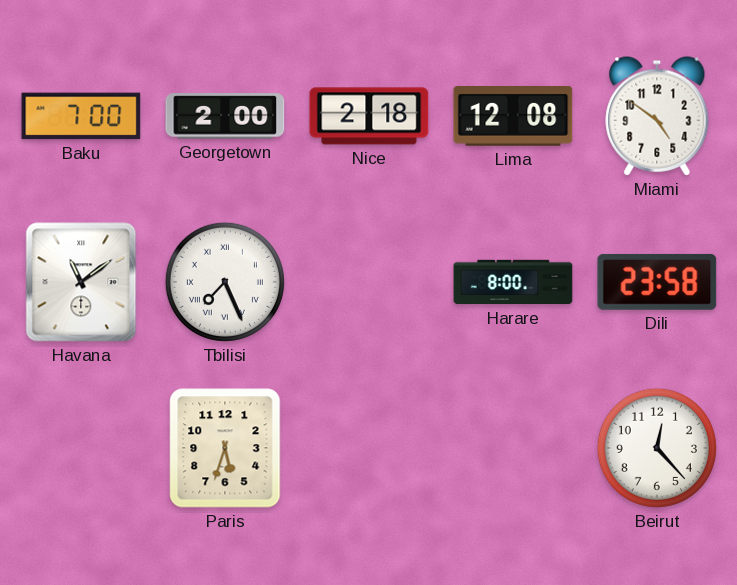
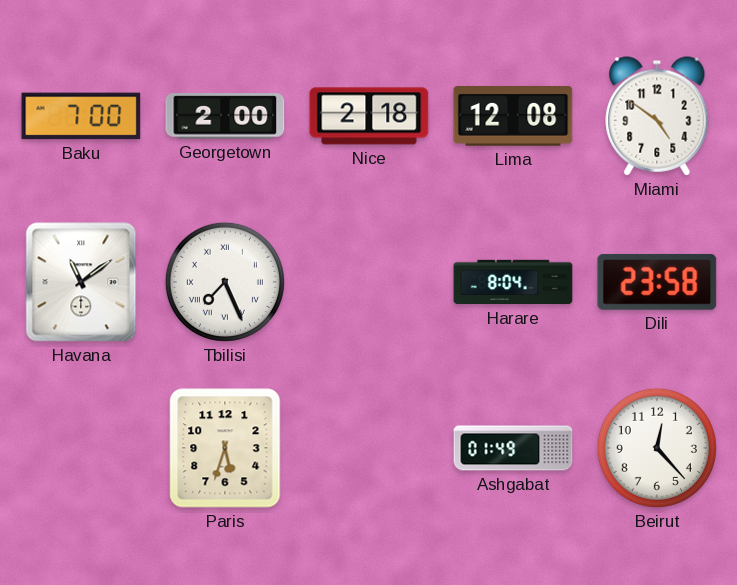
Harare: 8:00 -> 8:04 (513, 282)
Ashgabat: none -> 01:49 (513, 448)
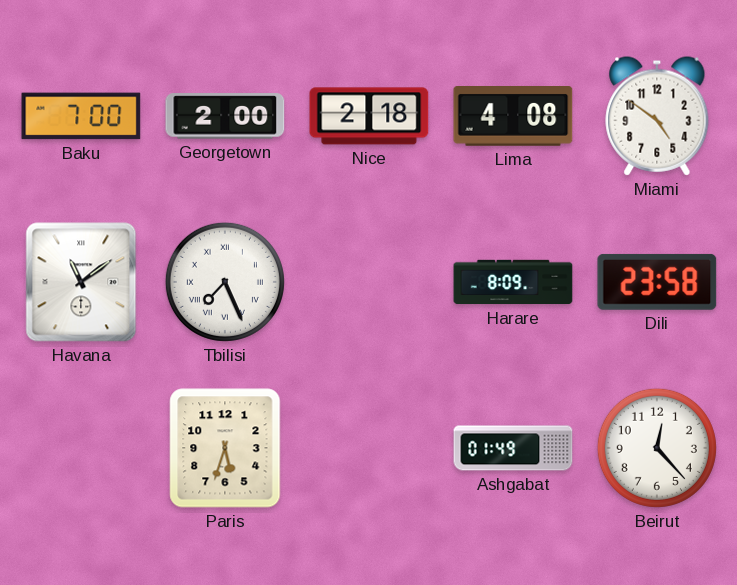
Lima: 12:08 -> 4:08 (513, 117)
Harare: 8:04 -> 8:09 (513, 282)
